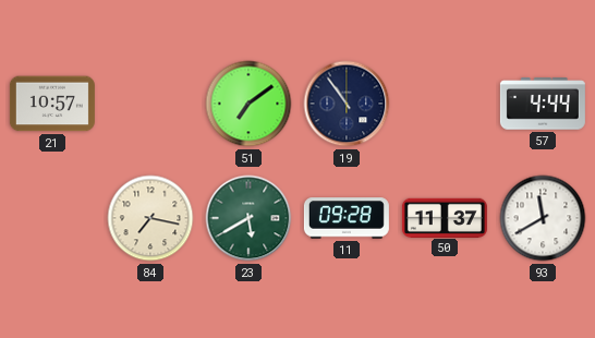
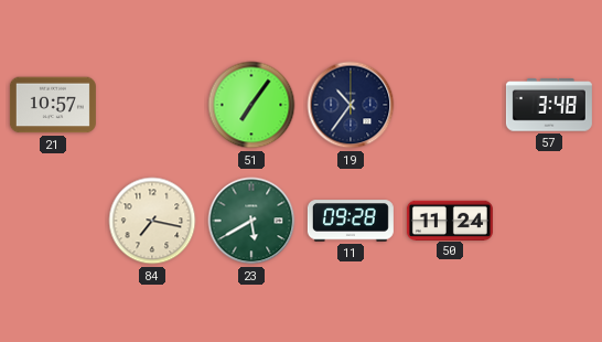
51: 7:09 -> 7:06 (251, 105)
19: 10:54 -> 10:36 (351, 105)
57: 4:44 -> 3:48 (549, 105)
50: 11:37 -> 11:24 (450, 220)
93: 11:40 -> none (543, 218)
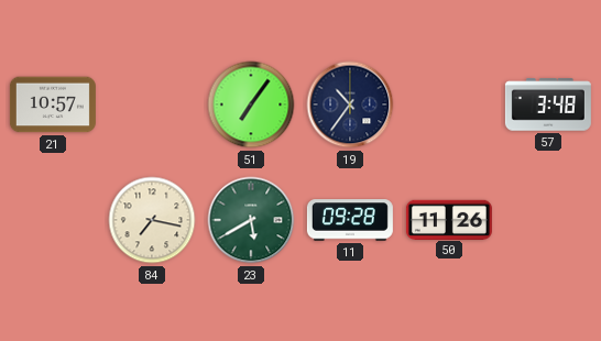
50: 11:24 -> 11:26 (449, 219)
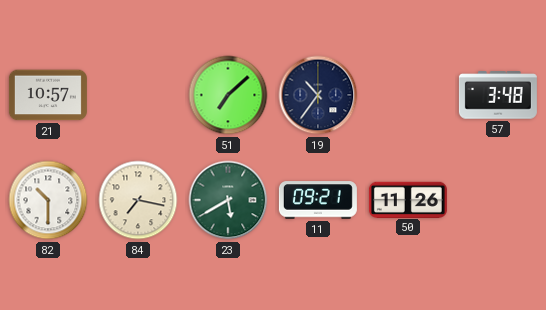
51: 7:06 -> 7:08 (228, 95)
82: none -> 10:30 (48, 200)
11: 09:28 -> 09:21 (318, 200)
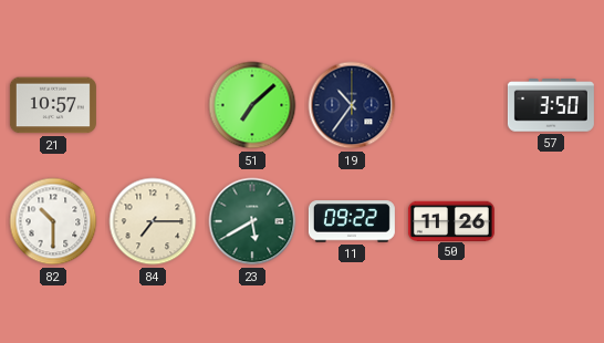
57: 3:48 -> 3:50 (551, 105)
84: 7:17 -> 7:15 (153, 221)
11: 09:21 -> 09:22 (352, 221)
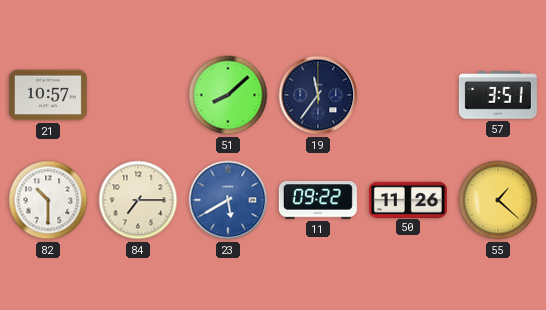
51: 7:08 -> 8:08 (228, 95)
19: 10:36 -> 11:36 (318, 95)
57: 3:50 -> 3:51 (498, 95)
23 dial: green -> blue (228, 200)
55: none -> 1:22 (498, 200)
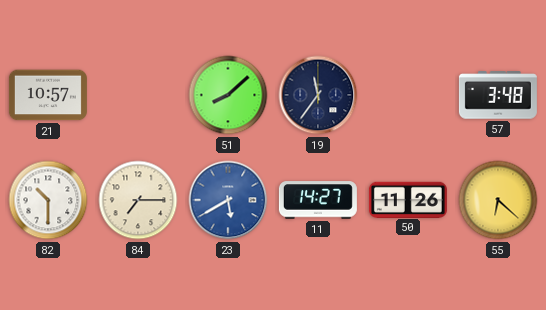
57: 3:51 -> 3:48 (498, 95)
11: 09:22 -> 14:27 (318, 200)
55: 1:22 -> 6:22 (498, 200)
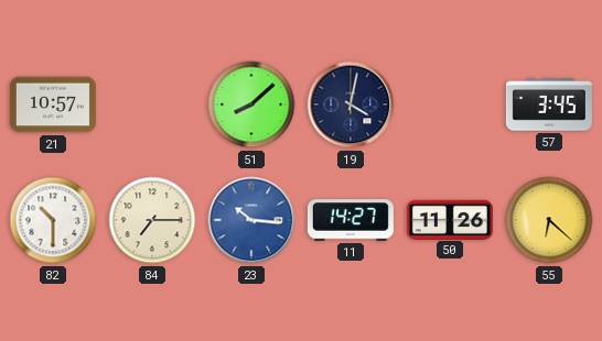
19: 11:36 -> 4:02 (351, 105)
57: 3:48 -> 3:45 (549, 105)
23: 5:40 -> 10:16 (251, 220)
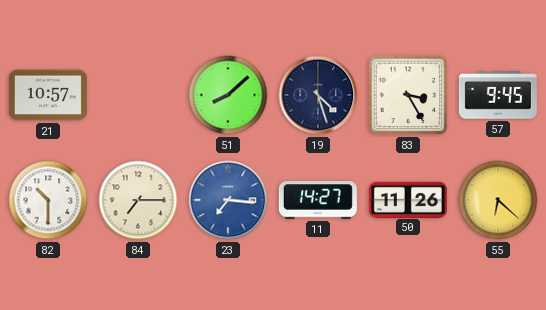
19: 4:02 -> 4:27 (318, 95)
83: none -> 3:25 (408, 95)
57: 3:45 -> 9:45 (498, 95)
23: 10:16 -> 7:16 (228, 200)
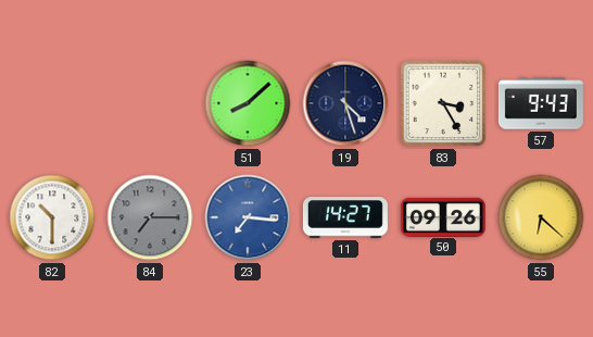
21: 10:57 -> none (48, 95)
57: 9:45 -> 9:43 (541, 103)
84 dial: cream -> grey (150, 217)
50: 11:26 -> 09:26 (443, 216)
